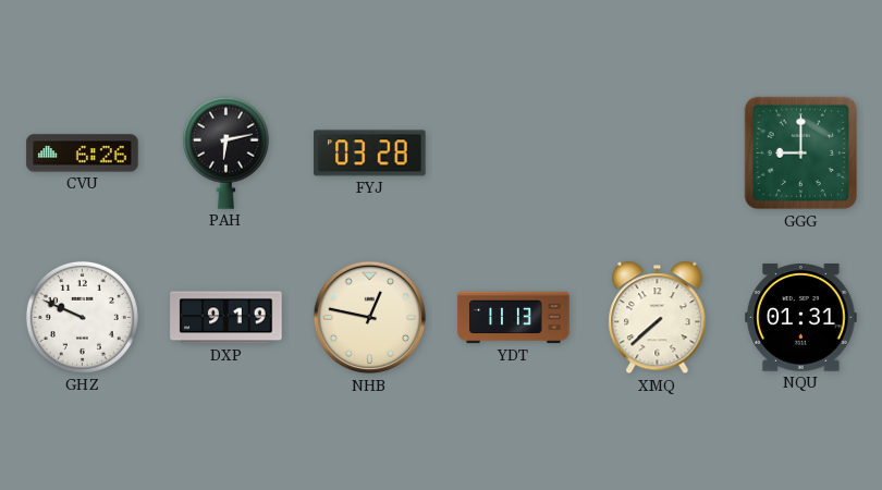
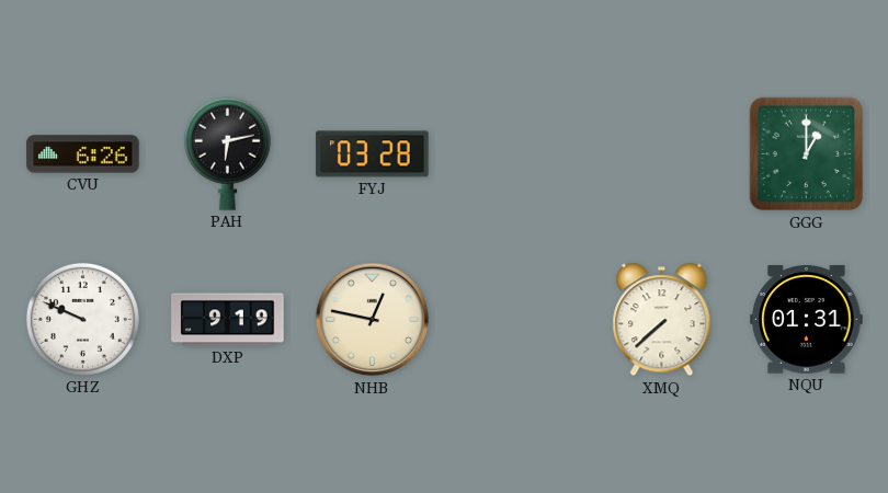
GGG: 9:00 -> 1:00 (807, 154)
YDT: 11:13 -> none (514, 318)
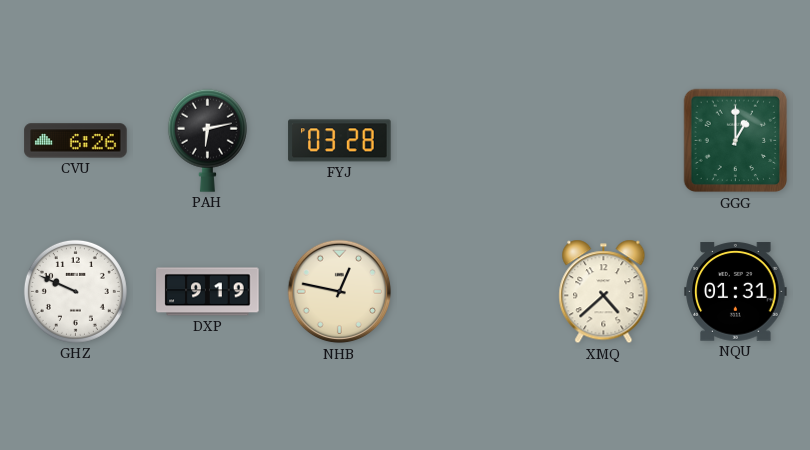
XMQ: 7:38 -> 4:38 (604, 292)
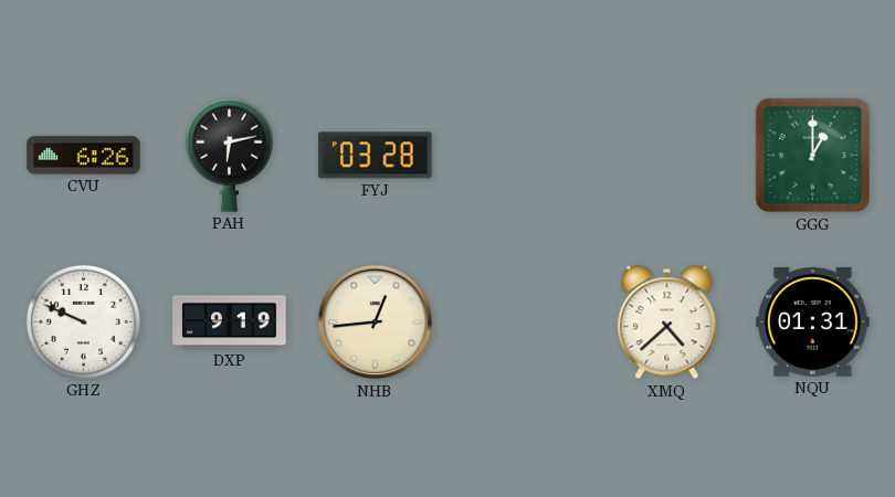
NHB: 12:47 -> 12:44 (376, 322)
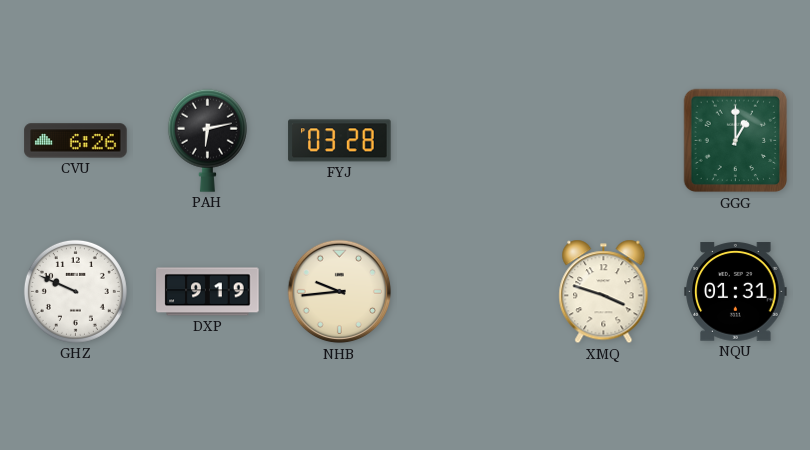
NHB: 12:44 -> 9:44 (340, 292)
XMQ: 4:38 -> 3:48 (604, 292)
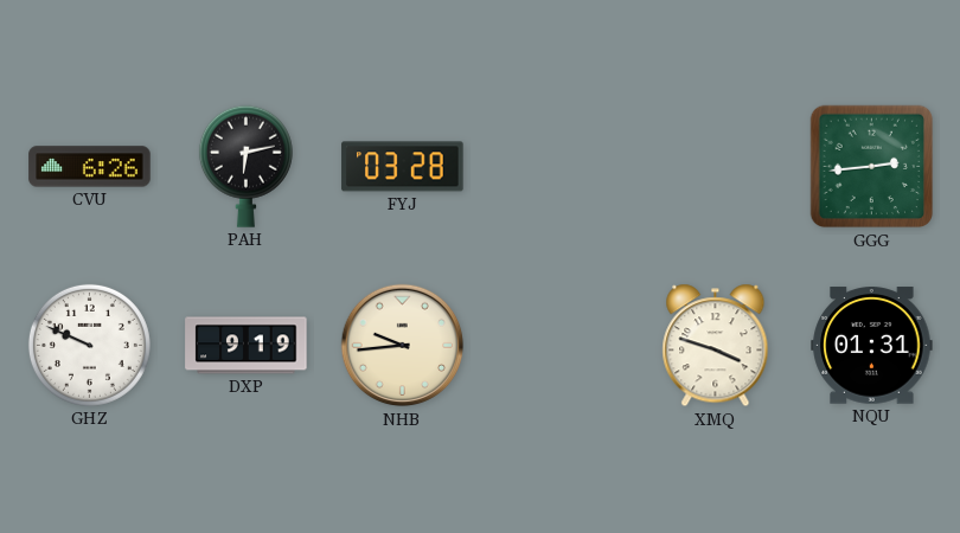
GGG: 1:00 -> 2:44 (872, 167)
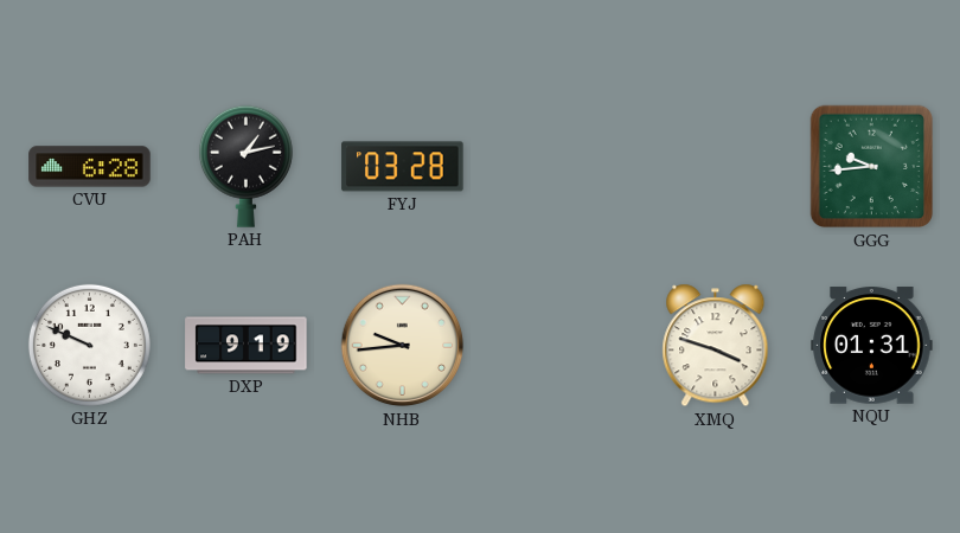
CVU: 6:26 -> 6:28 (90, 167)
PAH: 6:13 -> 1:13 (245, 166)
GGG: 2:44 -> 9:44 (872, 167)
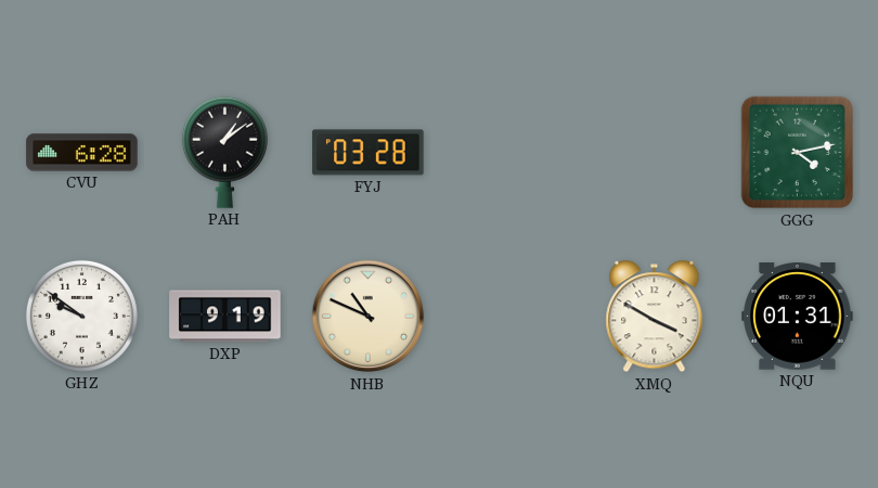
PAH: 1:13 -> 1:09 (224, 152)
GGG: 9:44 -> 4:13 (798, 153)
GHZ: 9:49 -> 9:51 (81, 316)
NHB: 9:44 -> 10:49 (369, 317)
XMQ: 3:48 -> 3:50 (655, 317)
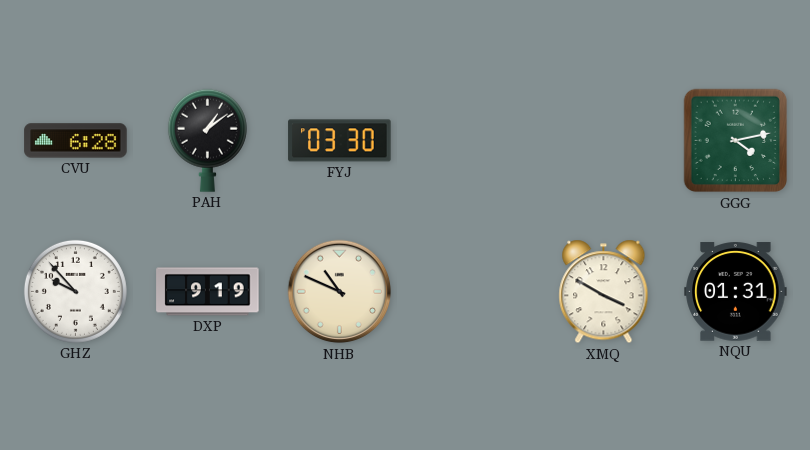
FYJ: 03:28 -> 03:30 (340, 141)
GHZ: 9:51 -> 9:53 (75, 291)
